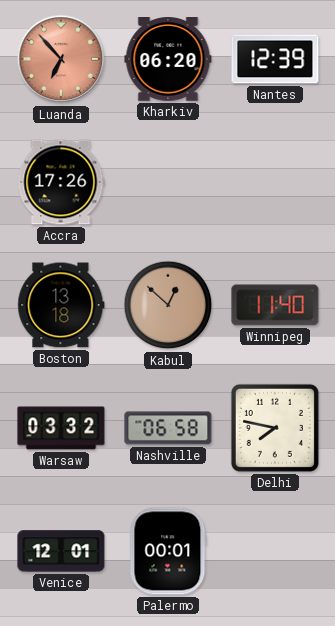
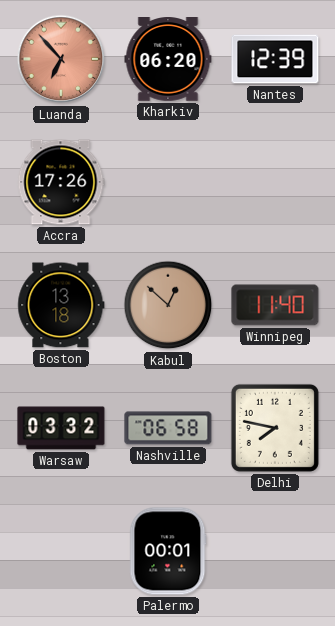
Venice: 12:01 -> none (61, 551)
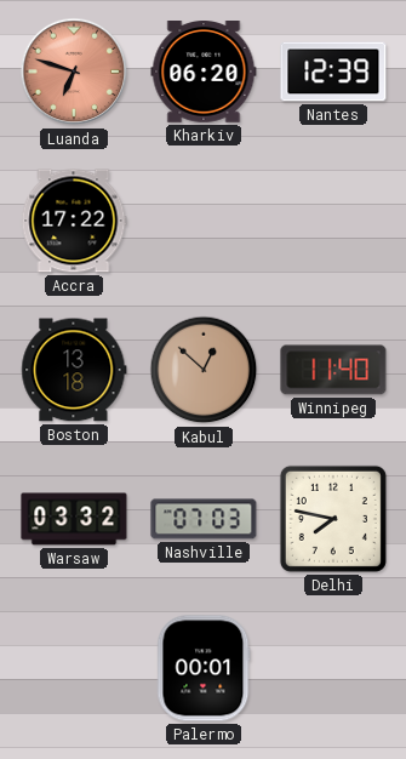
Luanda: 6:53 -> 6:48 (74, 72)
Accra: 17:26 -> 17:22 (74, 221)
Nashville: 06:58 -> 07:03 (204, 519)
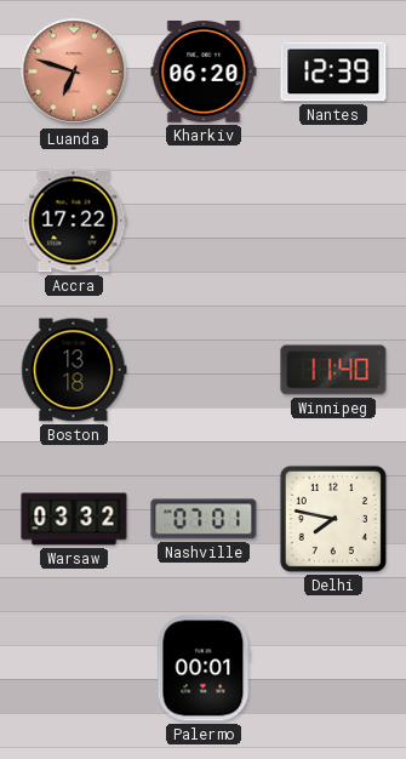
Kabul: 12:52 -> none (204, 370)
Nashville: 07:03 -> 07:01 (204, 519)
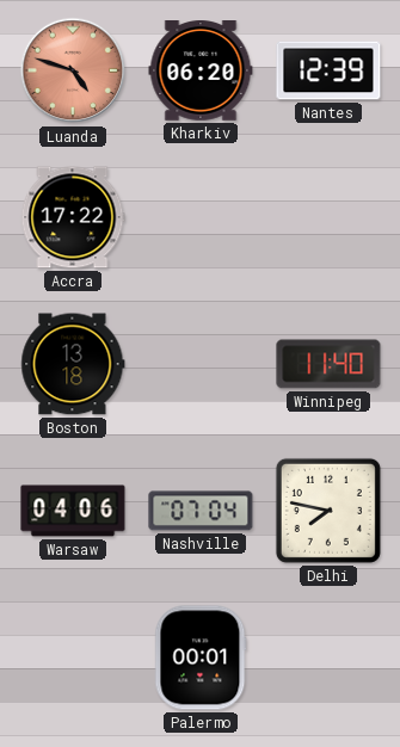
Luanda: 6:48 -> 4:48 (73, 70)
Warsaw: 03:32 -> 04:06 (73, 511)
Nashville: 07:01 -> 07:04 (201, 511)
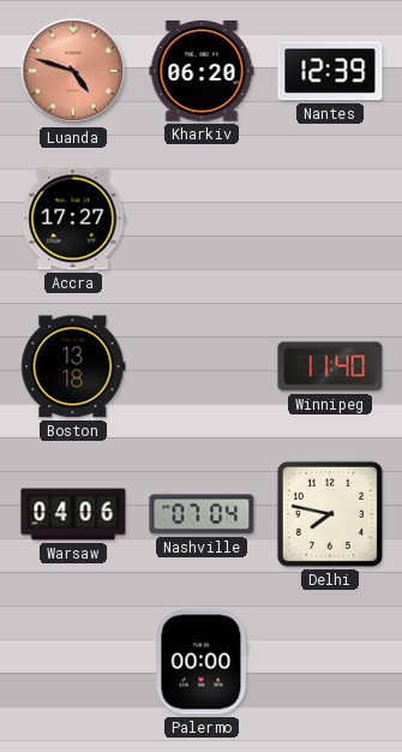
Accra: 17:22 -> 17:27 (73, 219)
Palermo: 00:01 -> 00:00 (202, 662)
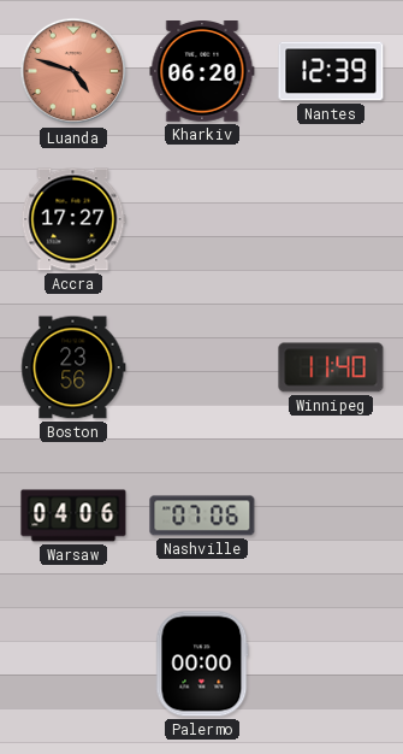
Boston: 13:18 -> 23:56 (73, 367)
Nashville: 07:04 -> 07:06 (202, 516)
Delhi: 7:47 -> none (330, 514)
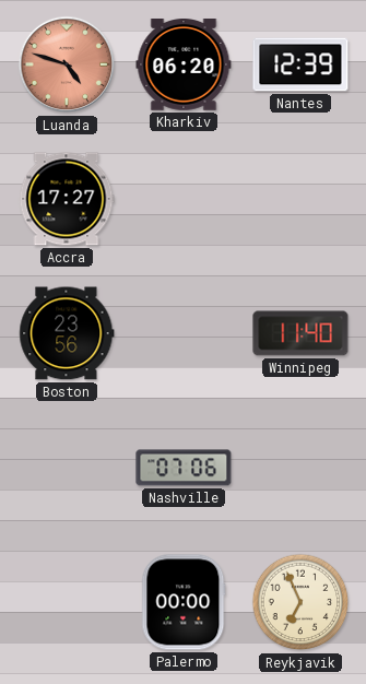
Warsaw: 04:06 -> none (73, 516)
Reykjavik: none -> 6:56 (300, 602)
